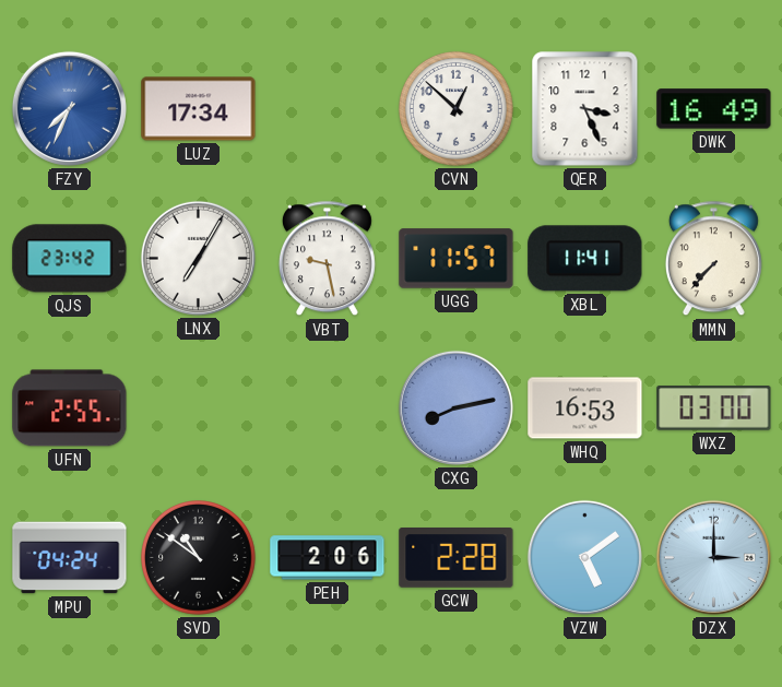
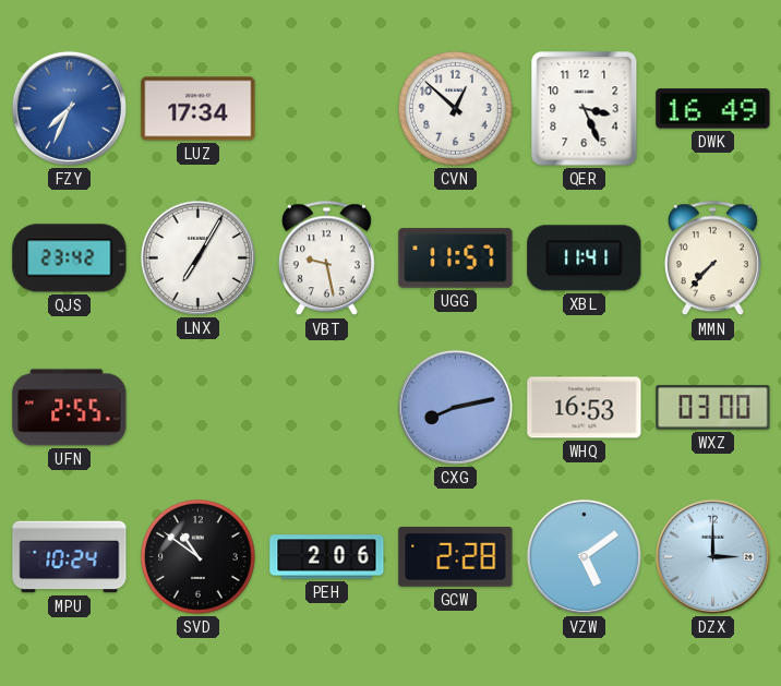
MPU: 04:24 -> 10:24 (70, 557)
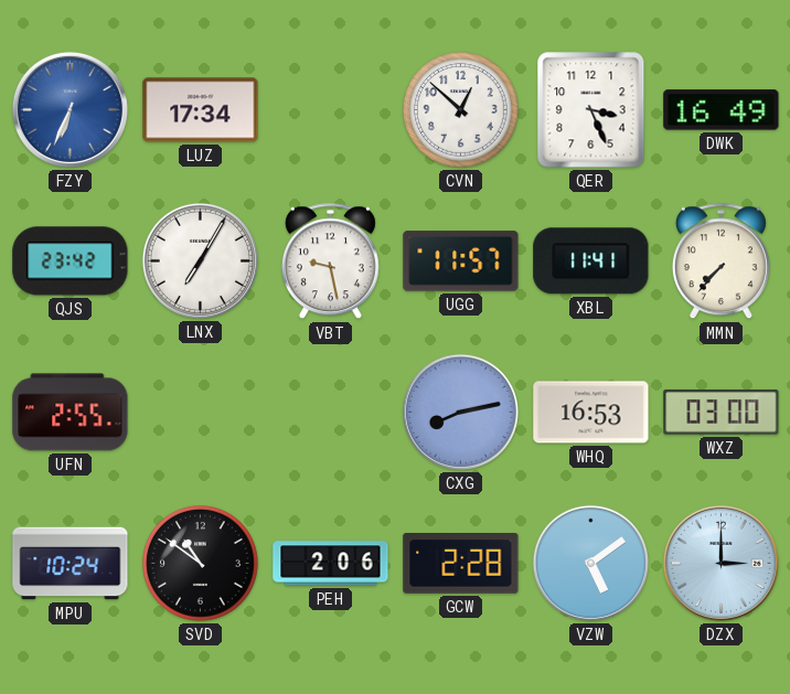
FZY: 7:34 -> 6:34 (70, 109)
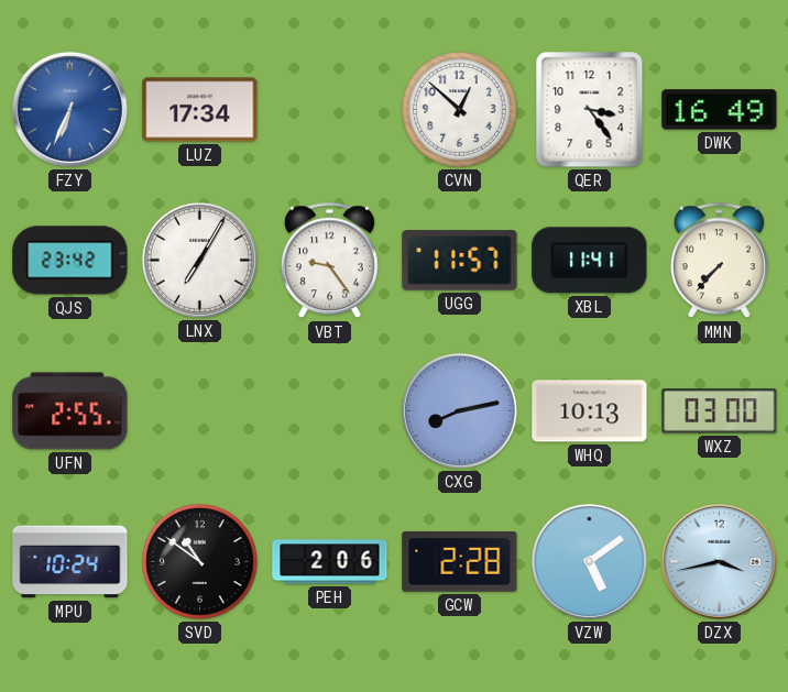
QER: 3:26 -> 3:24 (590, 110)
VBT: 9:28 -> 9:24 (329, 261)
WHQ: 16:53 -> 10:13 (590, 411)
DZX: 3:00 -> 3:43 (719, 561)
